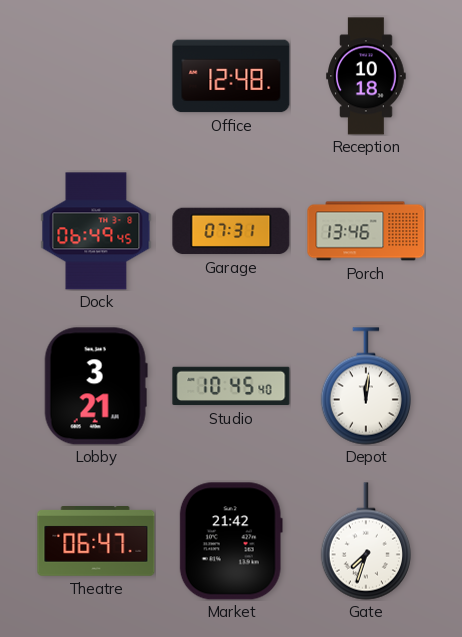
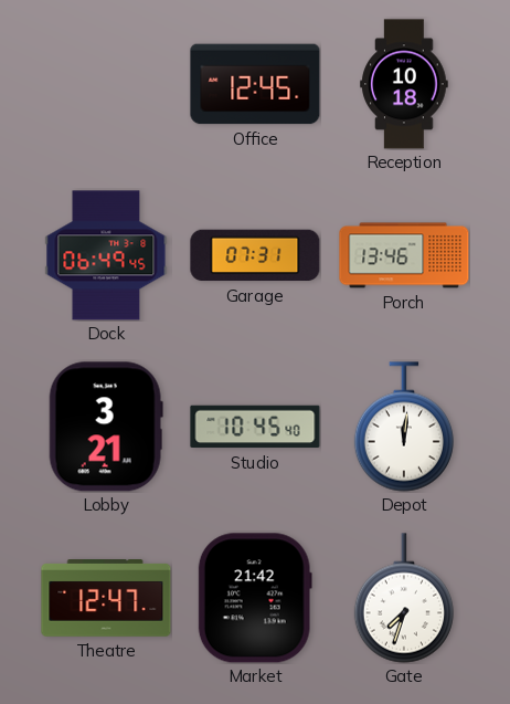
Office: 12:48 -> 12:45 (255, 84)
Theatre: 06:47 -> 12:47 (106, 599)
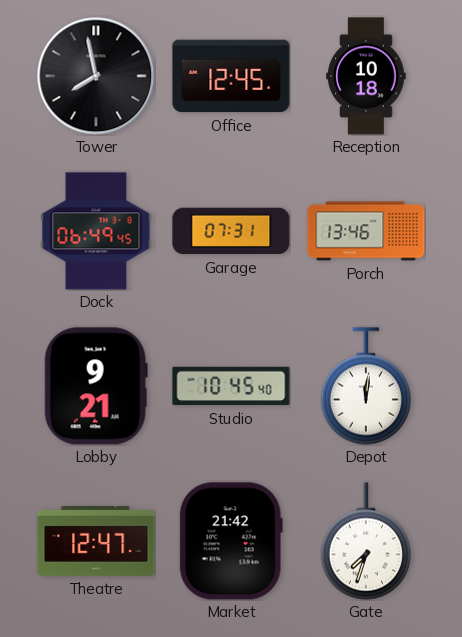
Tower: none -> 7:58 (96, 76)
Lobby: 3:21 -> 9:21 (96, 386)
